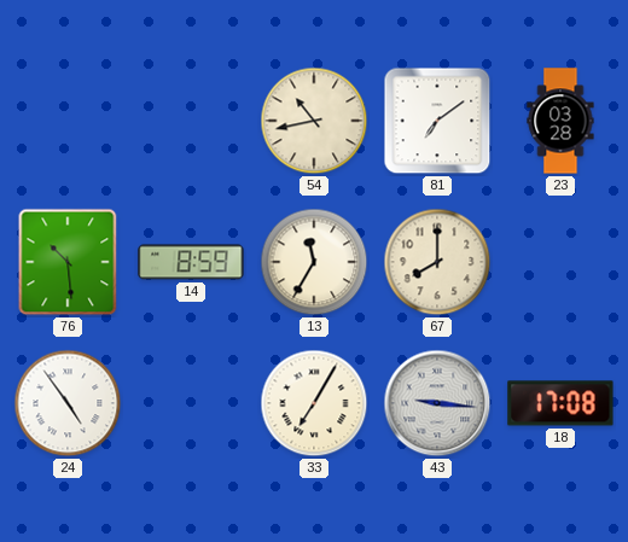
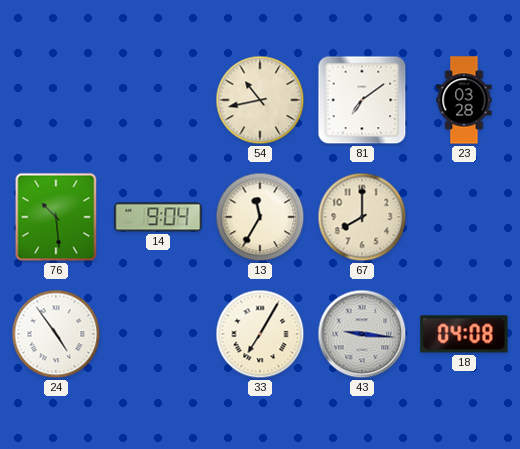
14: 8:59 -> 9:04 (158, 217)
18: 17:08 -> 04:08 (464, 334)
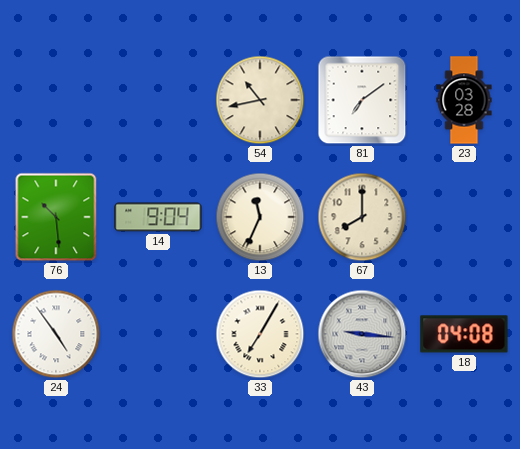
13: 11:35 -> 11:34 (260, 217)
